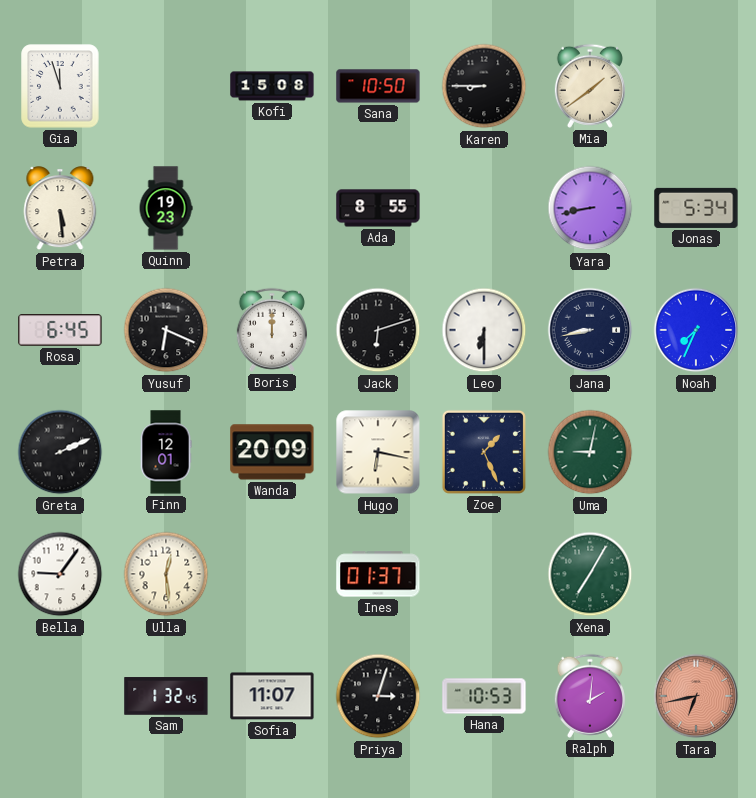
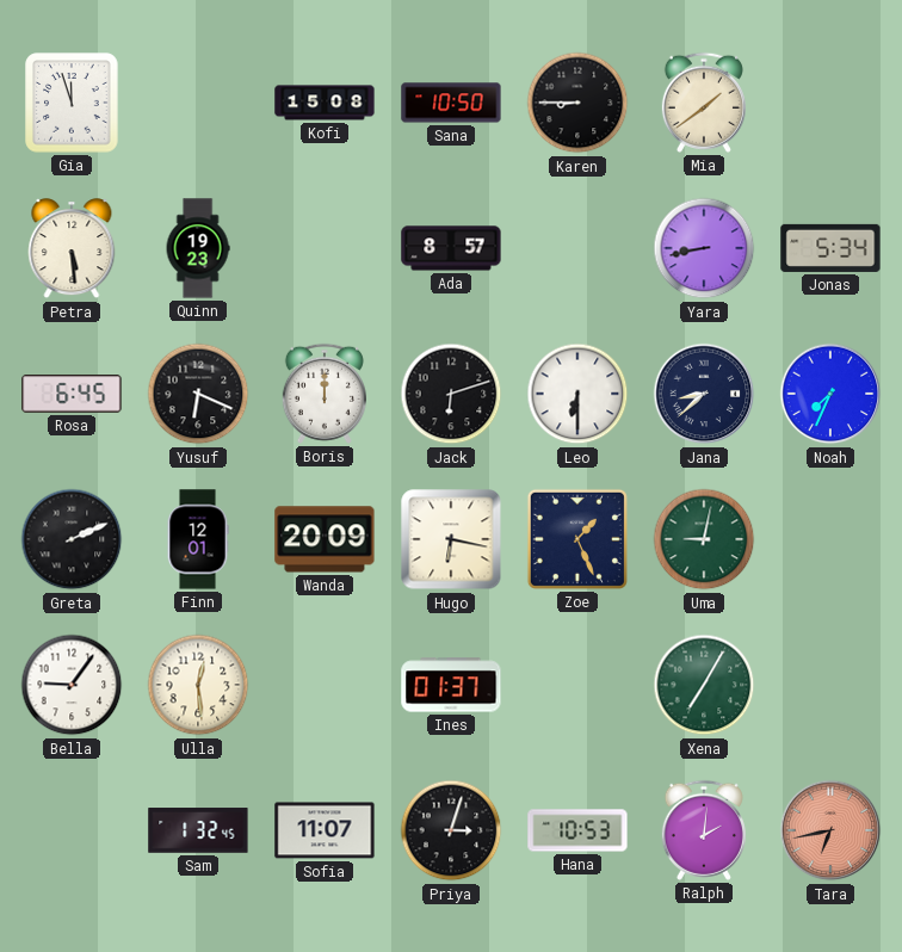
Ada: 8:55 -> 8:57 (451, 248)
Jana: 8:43 -> 8:38 (704, 394)
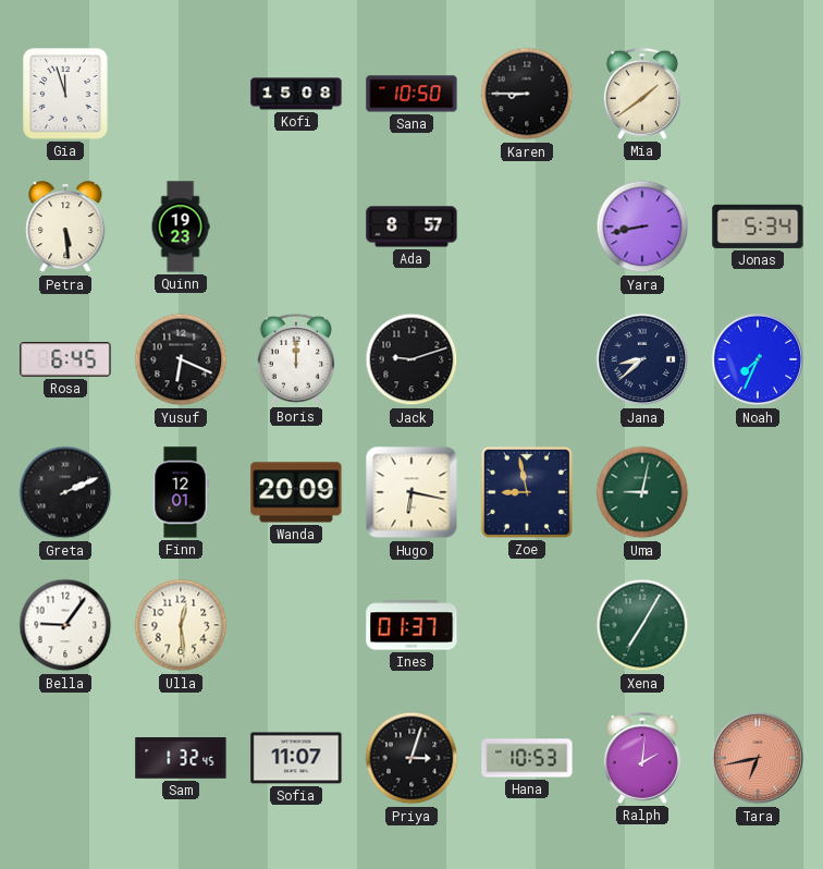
Jack: 6:12 -> 9:12 (411, 359)
Leo: 6:30 -> none (577, 394)
Zoe: 1:26 -> 8:58 (527, 492)
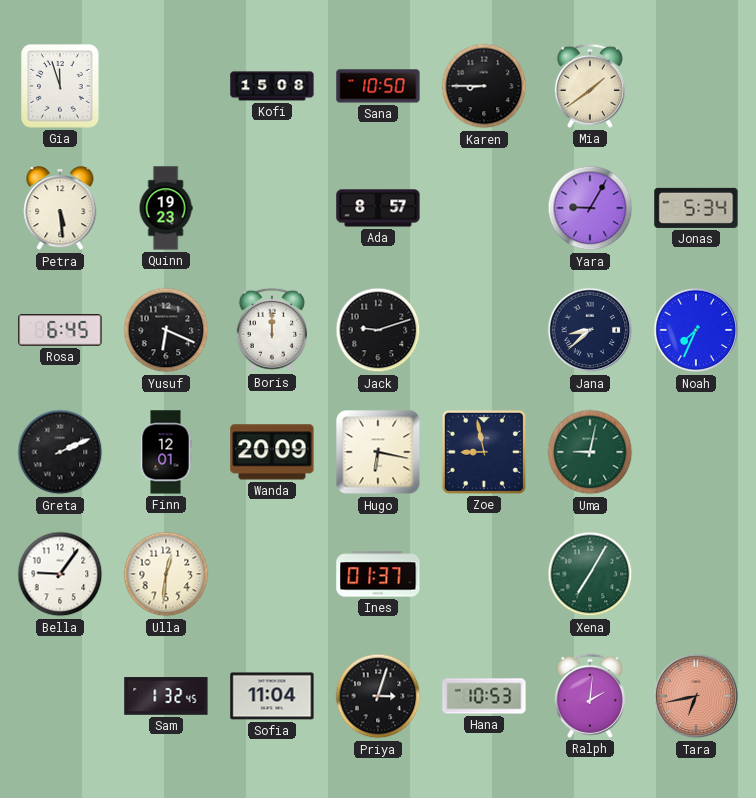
Yara: 8:43 -> 9:05 (590, 208)
Ulla: 12:29 -> 12:31 (166, 574)
Sofia: 11:07 -> 11:04 (272, 696)
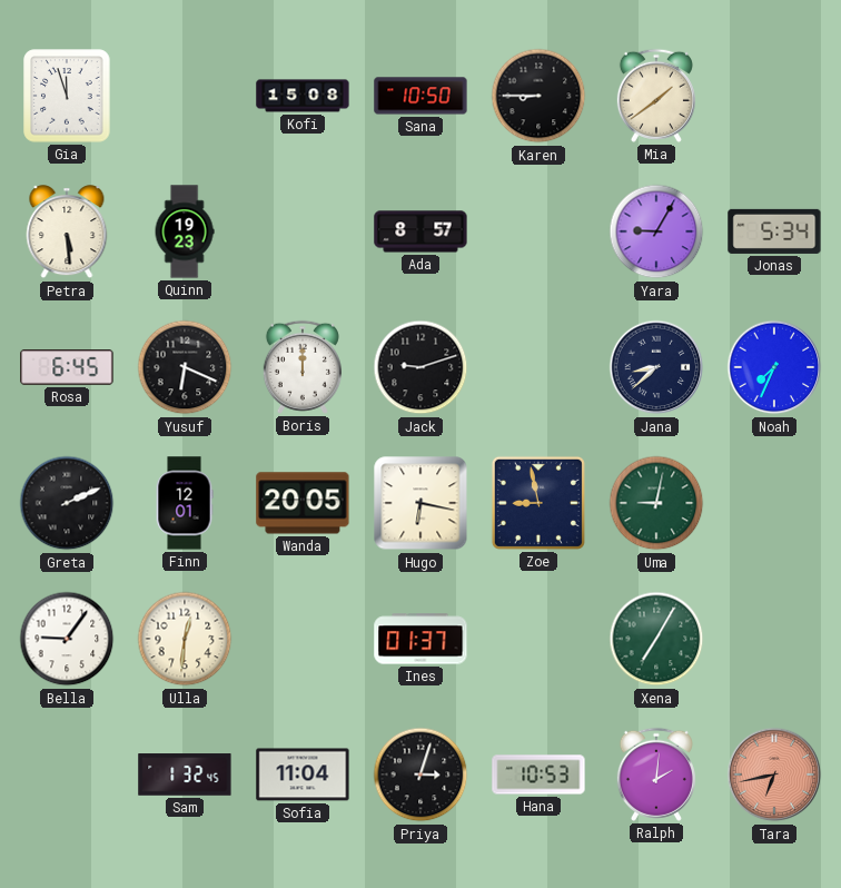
Wanda: 20:09 -> 20:05 (303, 503)
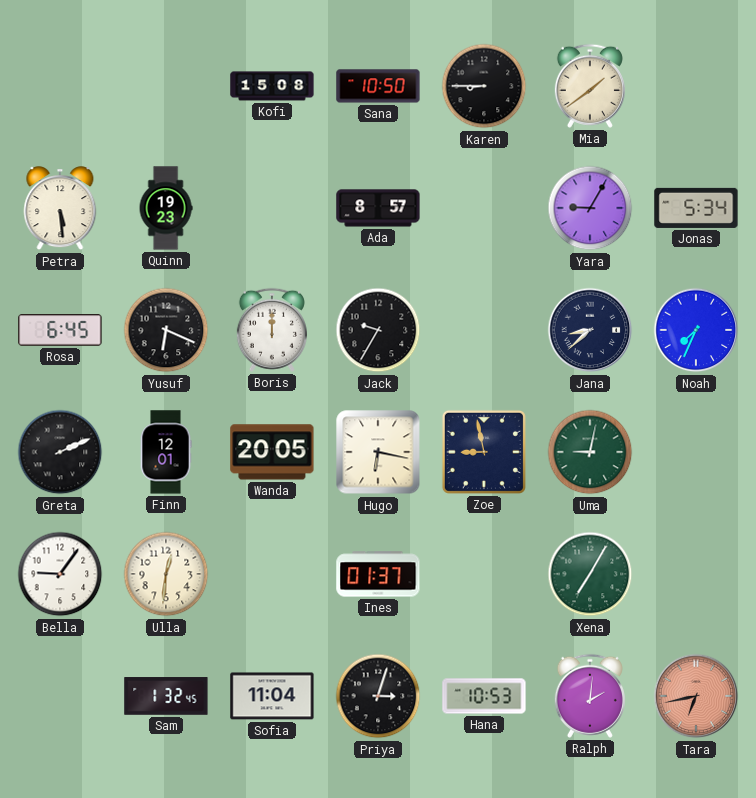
Gia: 11:57 -> none (67, 96)
Jack: 9:12 -> 9:35 (378, 330)
